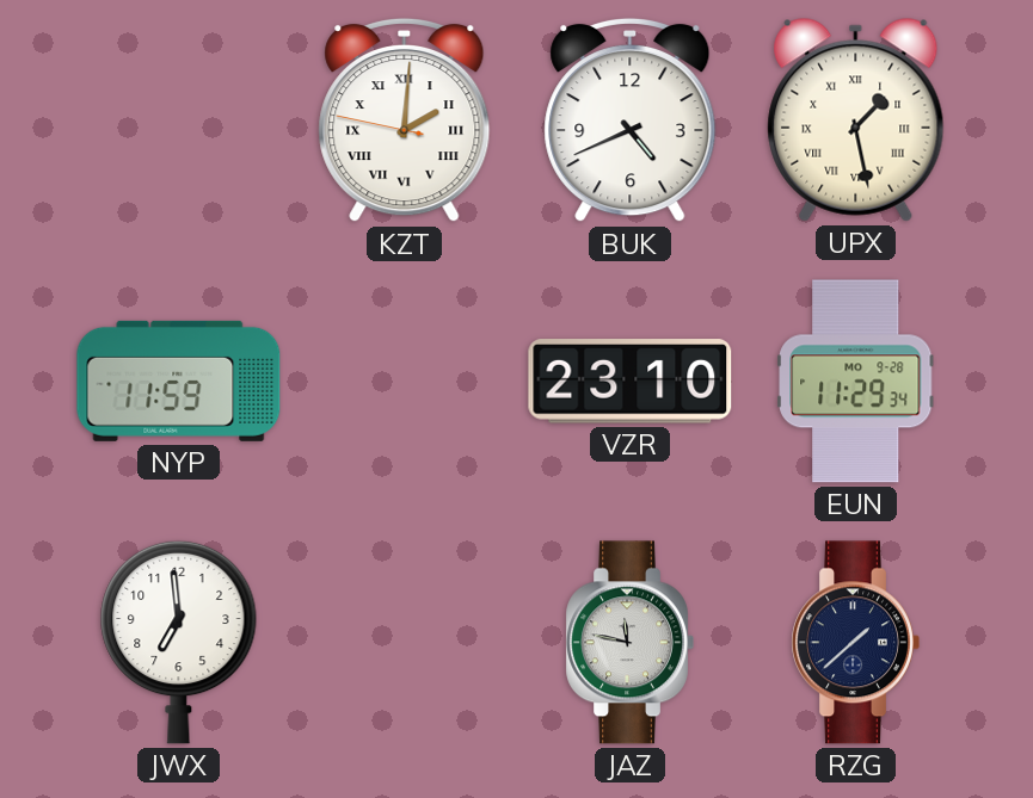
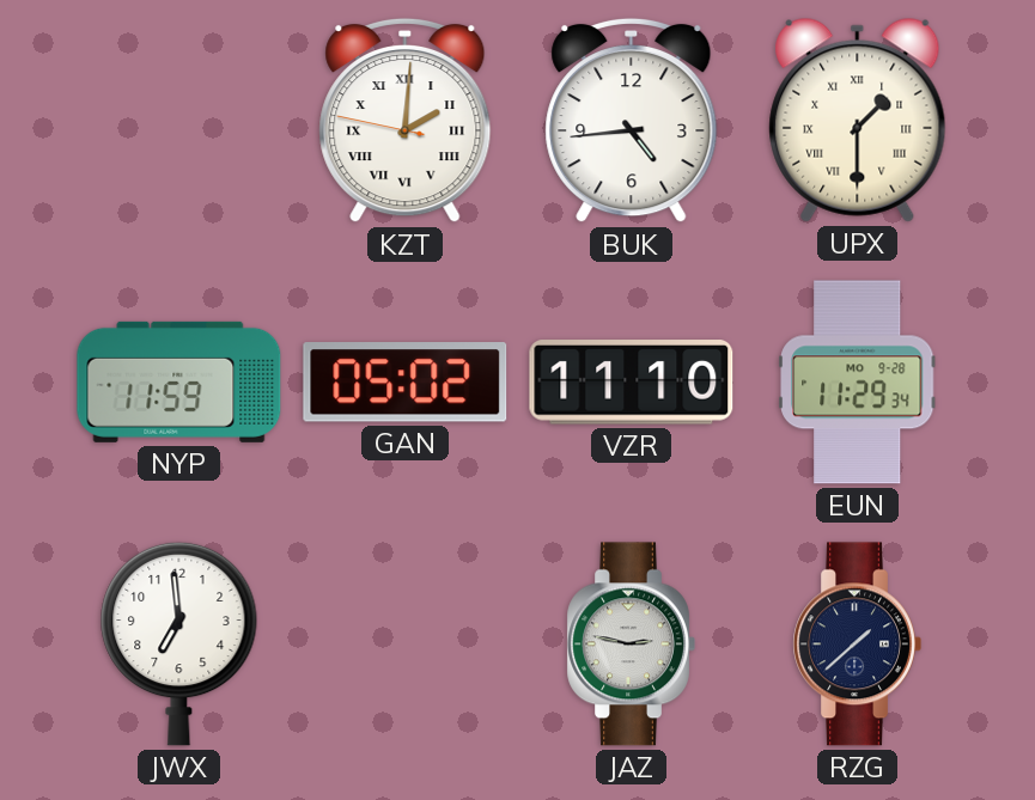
BUK: 4:41 -> 4:44 (632, 121)
UPX: 1:28 -> 1:30 (858, 120)
GAN: none -> 05:02 (406, 383)
VZR: 23:10 -> 11:10 (632, 383)
JAZ: 11:47 -> 2:47 (631, 645)
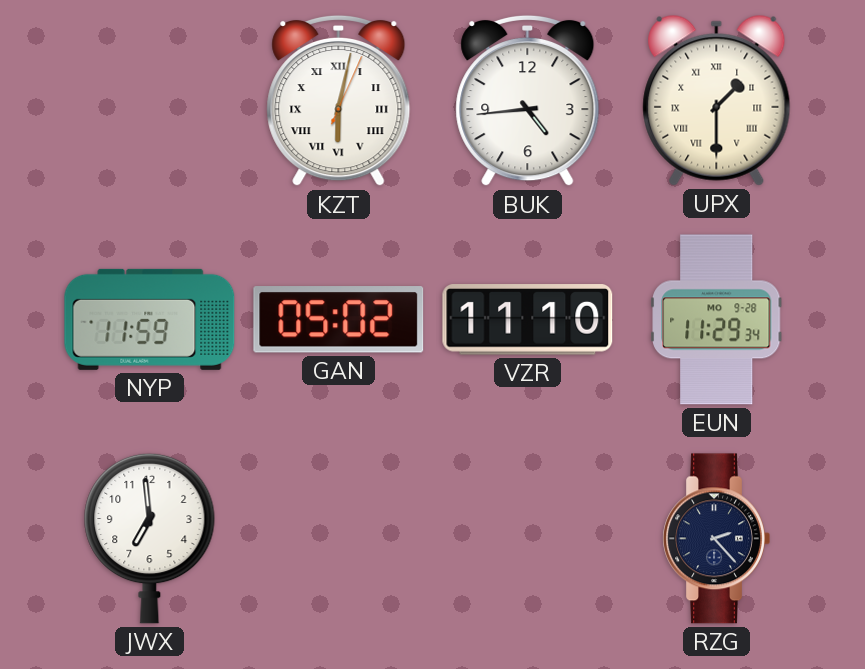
KZT: 2:00 -> 6:02 (339, 101)
JAZ: 2:47 -> none (631, 645)
RZG: 1:38 -> 2:23 (716, 539)
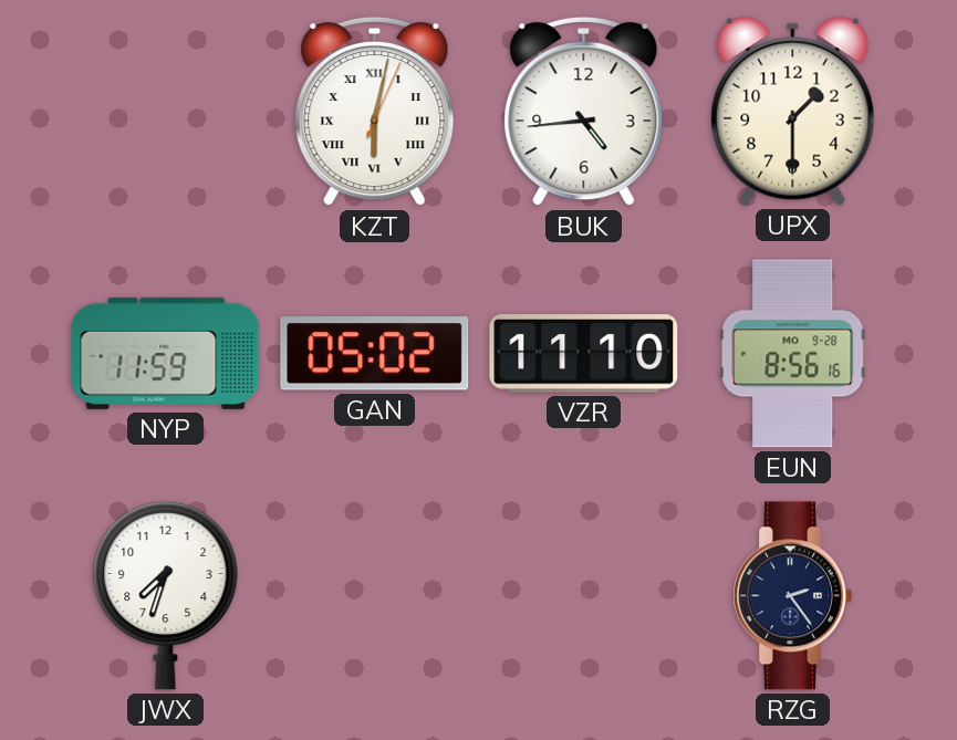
UPX numerals: Roman -> Arabic (793, 111)
EUN: 11:29 -> 8:56 (793, 354)
JWX: 6:59 -> 7:33 (166, 595)
RZG: 2:23 -> 2:24 (792, 596)
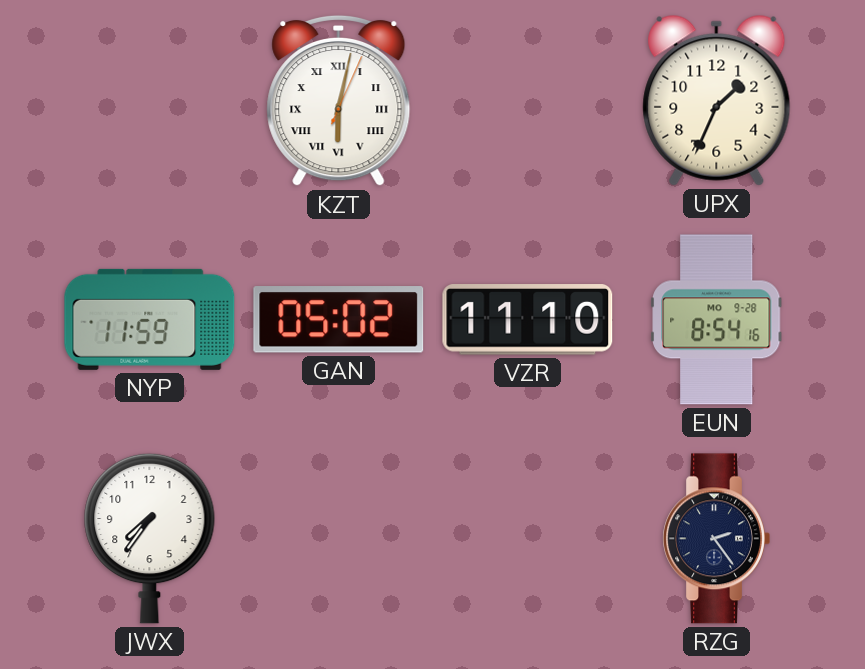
BUK: 4:44 -> none (584, 112)
UPX: 1:30 -> 1:34 (717, 100)
EUN: 8:56 -> 8:54 (717, 320)
JWX: 7:33 -> 7:36 (150, 538)
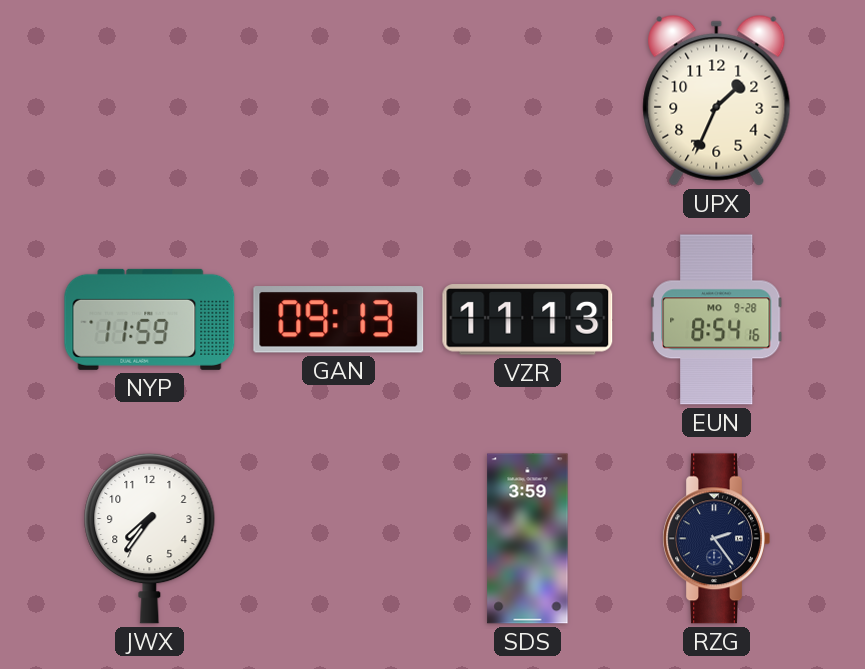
KZT: 6:02 -> none (339, 101)
GAN: 05:02 -> 09:13 (339, 320)
VZR: 11:10 -> 11:13 (528, 320)
SDS: none -> 3:59 (528, 539)
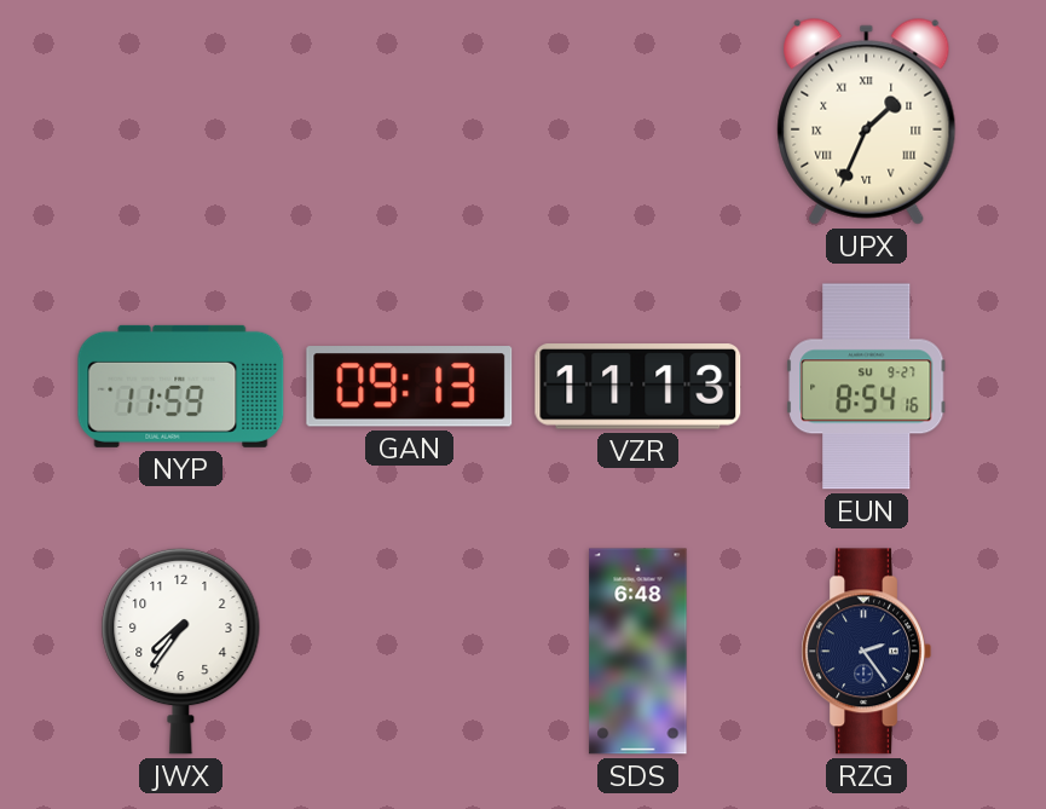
UPX numerals: Arabic -> Roman (867, 121)
EUN date: MO 9-28 -> SU 9-27 (867, 387)
SDS: 3:59 -> 6:48 (638, 652)
